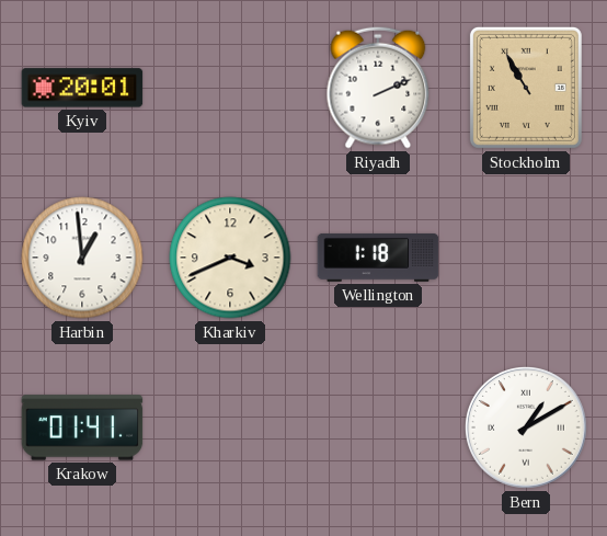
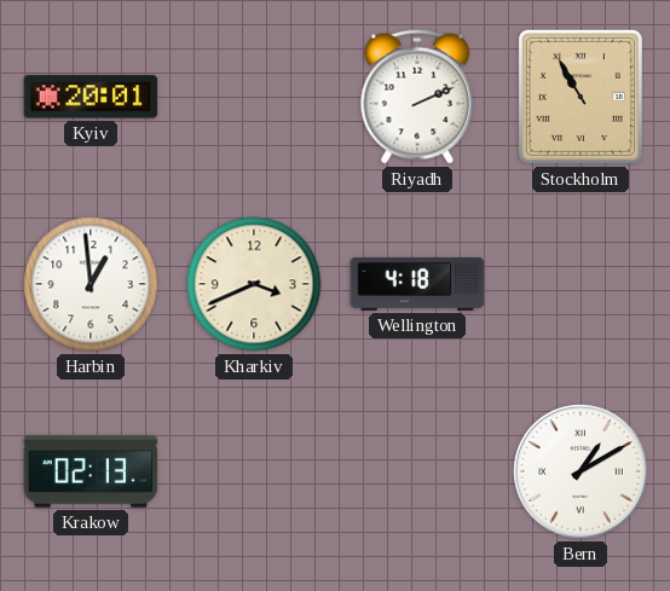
Wellington: 1:18 -> 4:18 (417, 284)
Krakow: 01:41 -> 02:13 (91, 471)
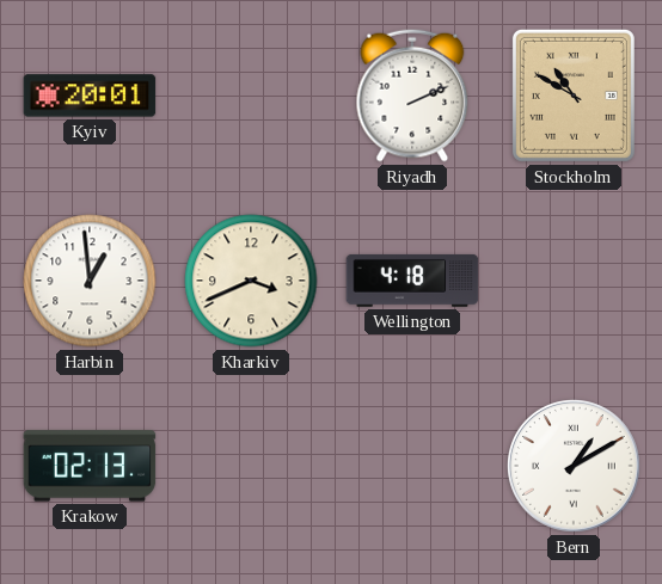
Stockholm: 10:55 -> 10:50 (574, 96)
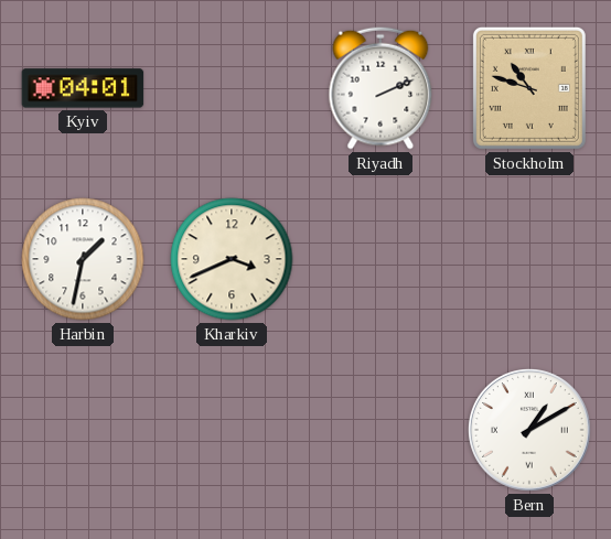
Kyiv: 20:01 -> 04:01 (83, 88)
Stockholm: 10:50 -> 10:48 (529, 88)
Harbin: 12:59 -> 1:32 (83, 259)
Wellington: 4:18 -> none (412, 281)
Krakow: 02:13 -> none (90, 466)
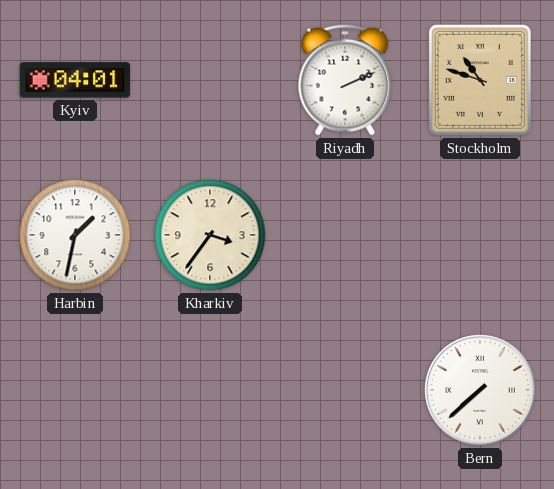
Kharkiv: 3:41 -> 3:36 (210, 235)
Bern: 1:10 -> 7:38 (481, 391)
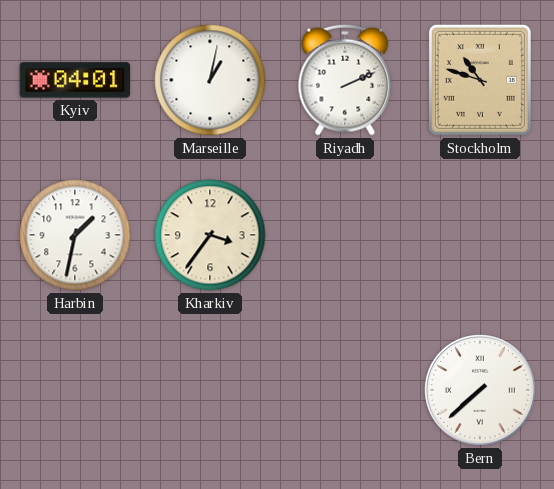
Marseille: none -> 1:02 (210, 80)
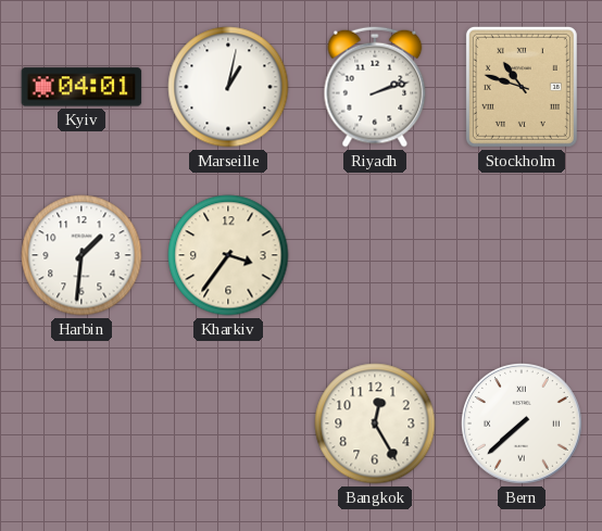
Riyadh: 2:11 -> 2:12 (375, 87)
Harbin: 1:32 -> 1:31 (81, 255)
Bangkok: none -> 12:25 (375, 423)
